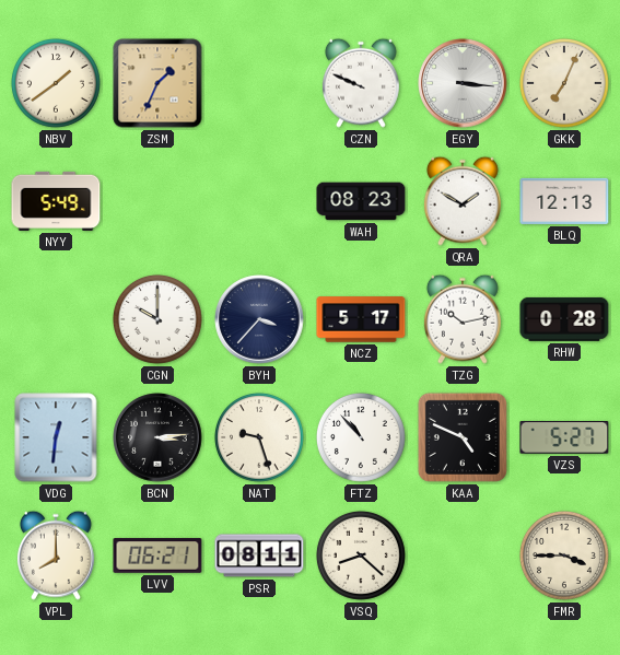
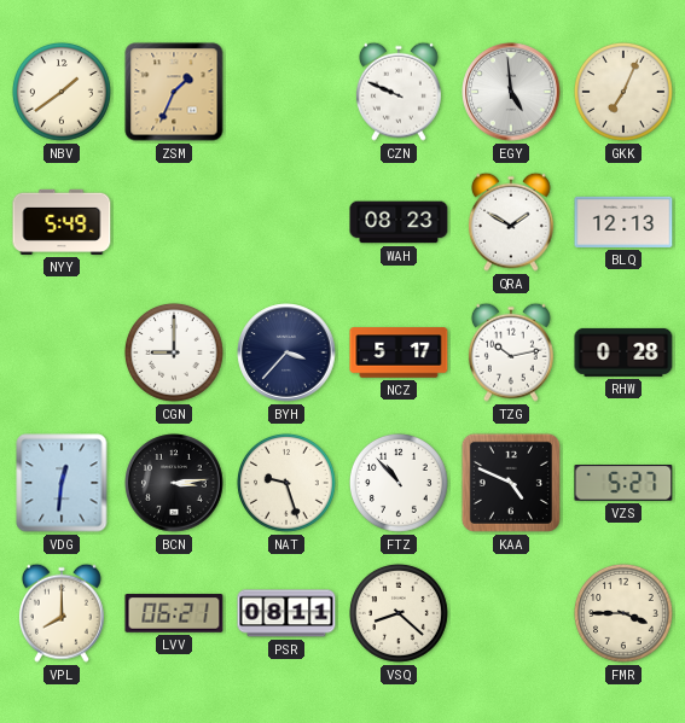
EGY: 3:16 -> 4:59 (511, 92)
CGN: 10:00 -> 9:00 (174, 352)
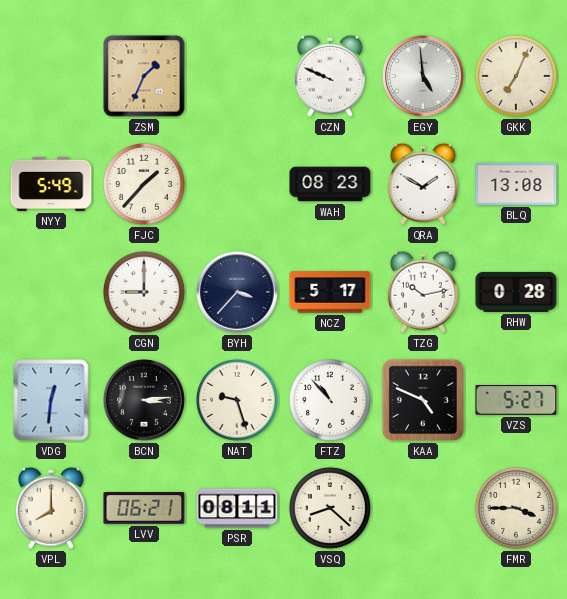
NBV: 1:39 -> none (62, 92)
FJC: none -> 1:37 (144, 184)
BLQ: 12:13 -> 13:08 (516, 184)
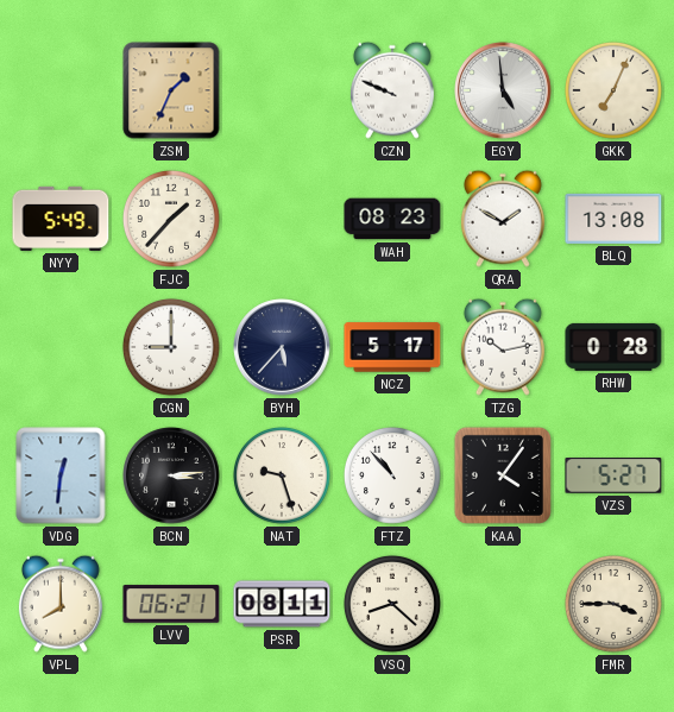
BYH: 3:37 -> 5:37 (282, 347)
KAA: 4:49 -> 4:06 (503, 475)
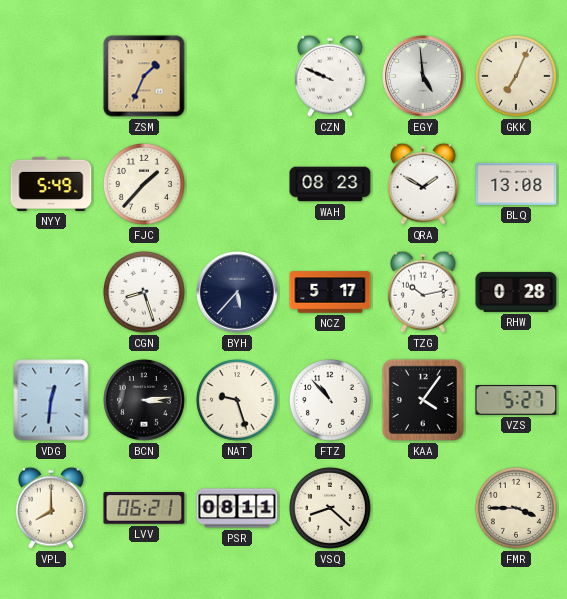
CGN: 9:00 -> 8:27 (144, 292)
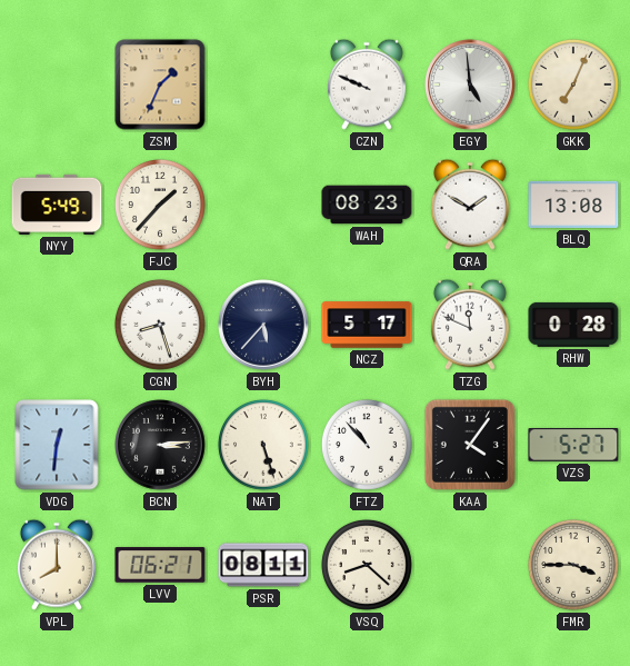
TZG: 10:13 -> 11:49 (470, 325)
NAT: 9:27 -> 5:27 (263, 445)
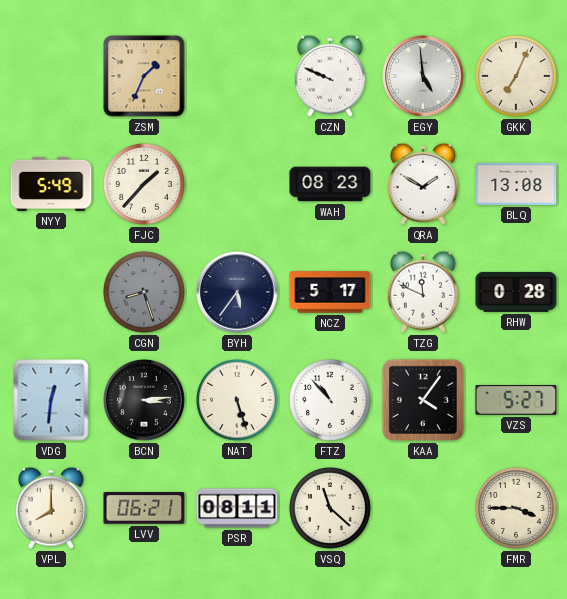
CGN dial: white -> grey (144, 292)
BYH: 5:37 -> 5:36 (237, 292)
VSQ: 8:22 -> 11:22 (330, 508)
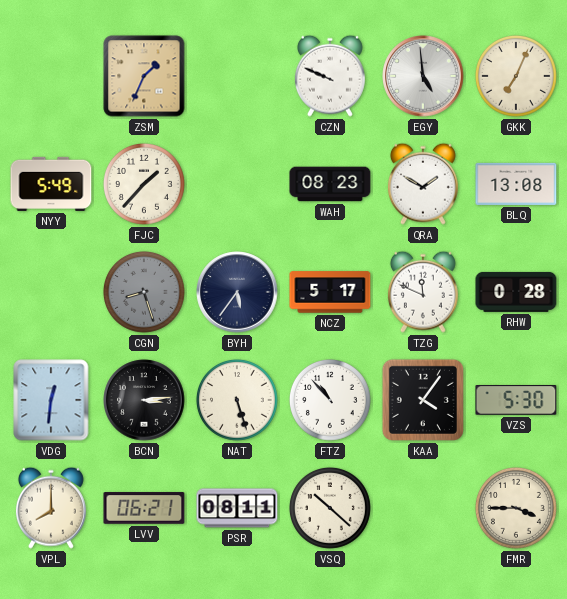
VZS: 5:27 -> 5:30 (516, 400)
VSQ: 11:22 -> 10:22 (330, 508)
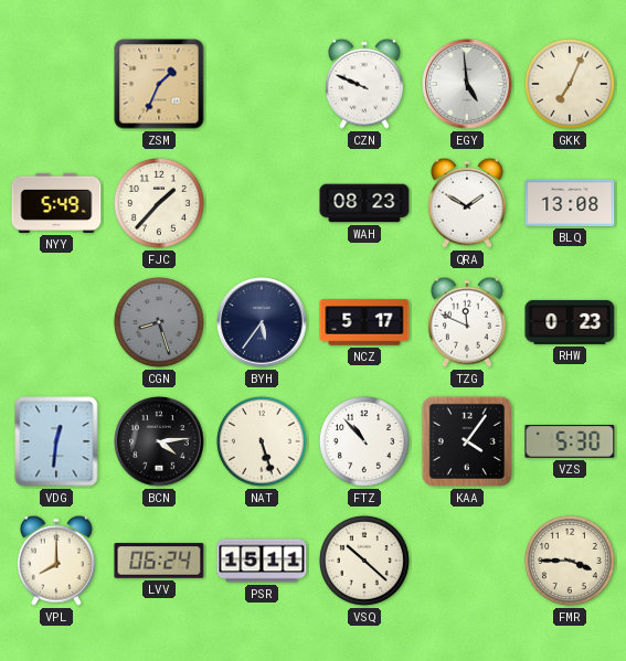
RHW: 0:28 -> 0:23 (570, 322)
BCN: 3:14 -> 4:14 (159, 441)
LVV: 06:21 -> 06:24 (159, 561)
PSR: 08:11 -> 15:11 (262, 561)
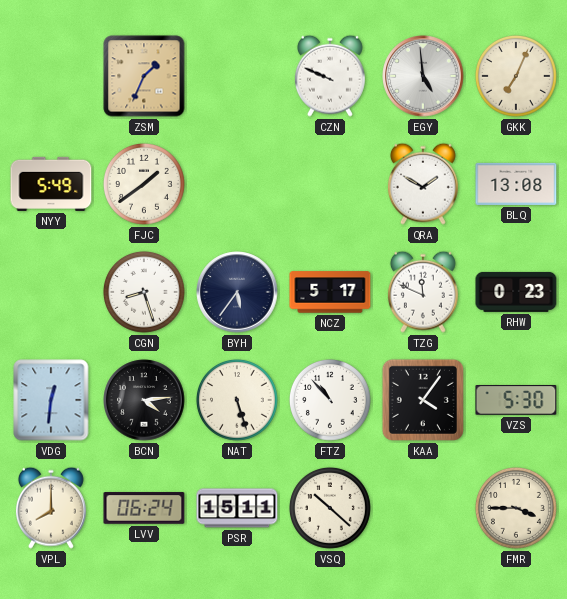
FJC: 1:37 -> 1:39 (144, 184)
WAH: 08:23 -> none (364, 203)
CGN dial: grey -> white (144, 292)
